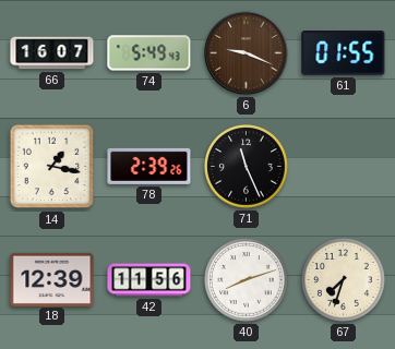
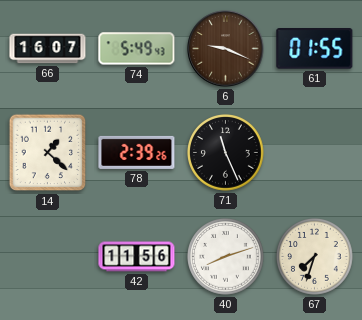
14: 1:17 -> 1:22 (48, 153)
18: 12:39 -> none (52, 279)
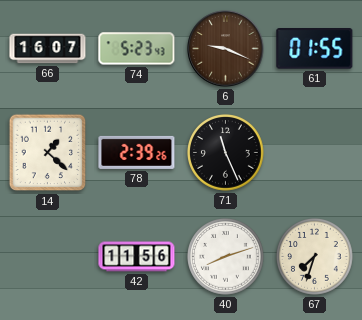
74: 5:49 -> 5:23 (137, 49)
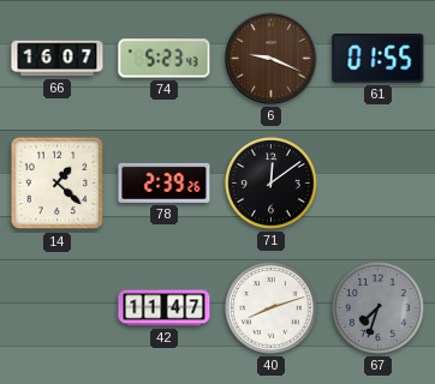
71: 11:26 -> 12:09 (272, 184)
42: 11:56 -> 11:47 (165, 308)
67 dial: cream -> grey (379, 308)
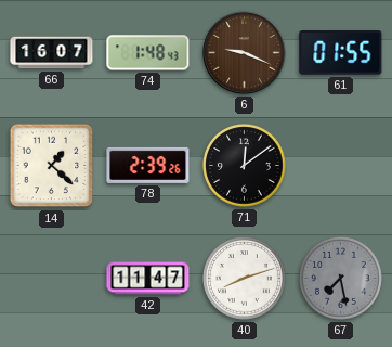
74: 5:23 -> 1:48 (148, 53)
67: 7:33 -> 7:28 (341, 279)
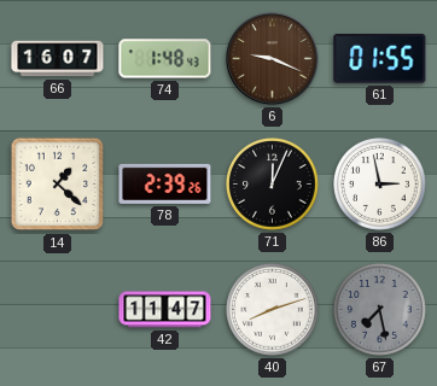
71: 12:09 -> 12:04 (273, 185)
86: none -> 2:58 (380, 185)
